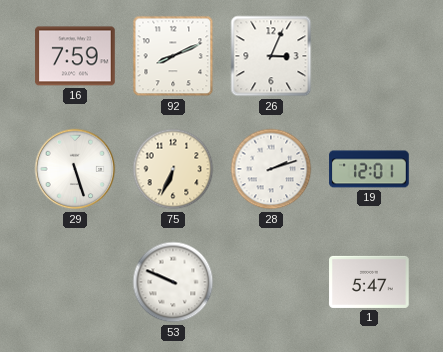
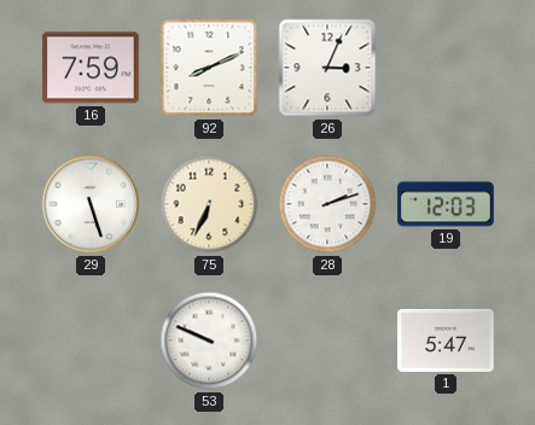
19: 12:01 -> 12:03 (446, 204)
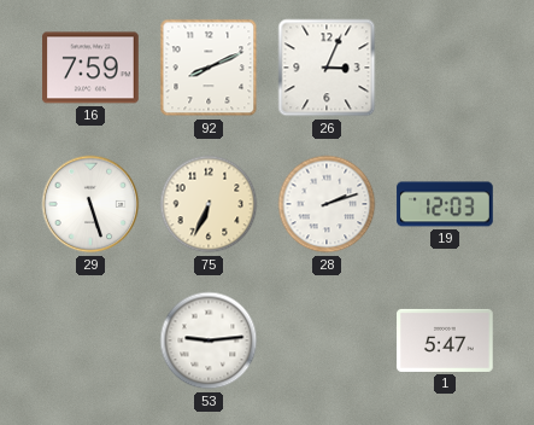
53: 9:49 -> 9:14 (209, 340)
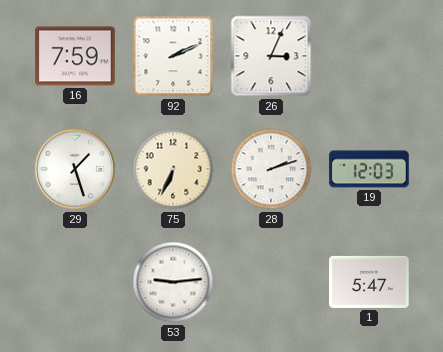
92: 8:11 -> 2:11 (173, 56)
29: 5:27 -> 1:27 (75, 169)
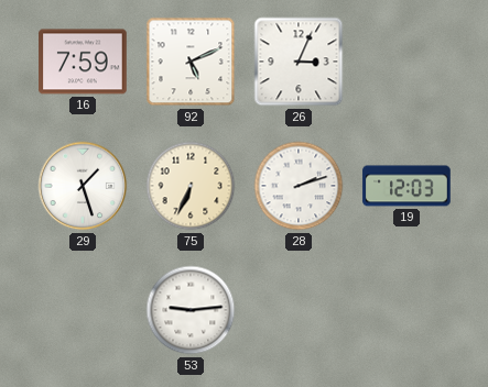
92: 2:11 -> 5:11 (191, 62)
1: 5:47 -> none (369, 282)
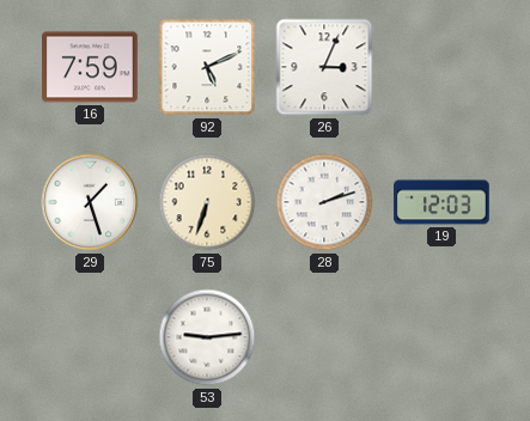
75: 6:34 -> 6:33 (207, 202)
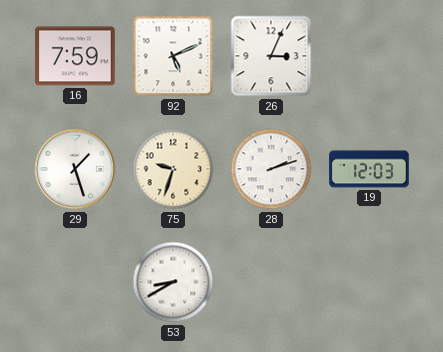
75: 6:33 -> 9:33 (173, 169)
53: 9:14 -> 8:40 (173, 282)
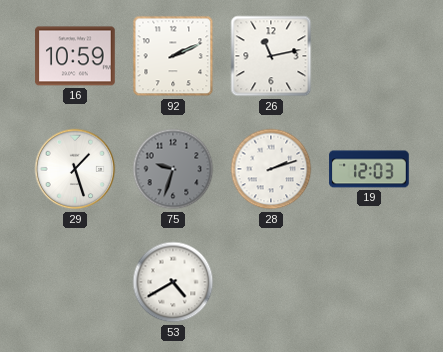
16: 7:59 -> 10:59 (75, 56)
92: 5:11 -> 2:11 (173, 56)
26: 3:04 -> 11:13 (271, 56)
75 dial: cream -> grey (173, 169)
53: 8:40 -> 4:40 (173, 282)
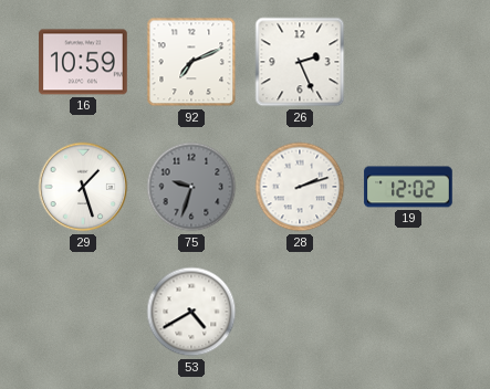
92: 2:11 -> 7:11 (191, 62)
26: 11:13 -> 2:26 (300, 62)
19: 12:03 -> 12:02 (408, 187)
